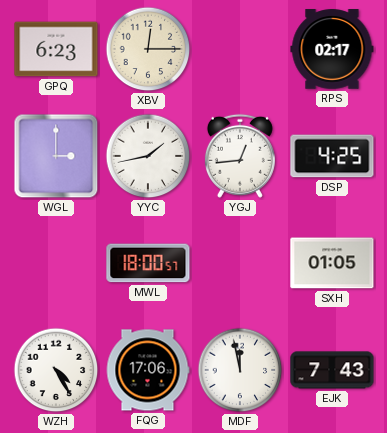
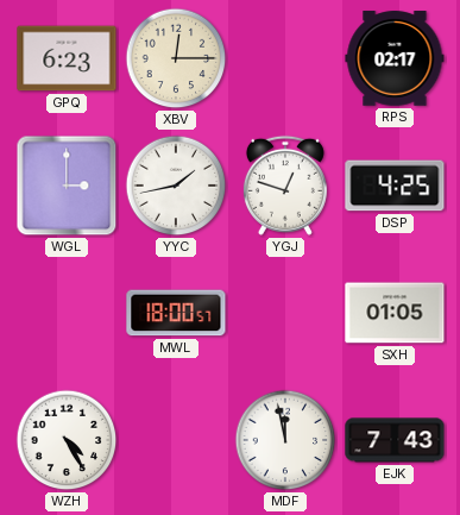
YGJ: 12:44 -> 12:48 (285, 186)
FQG: 17:06 -> none (148, 370)
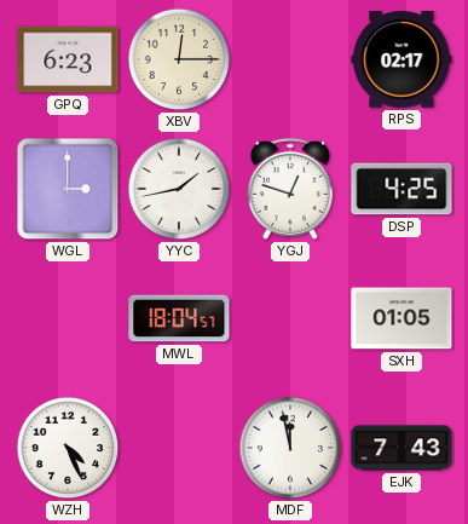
MWL: 18:00 -> 18:04 (179, 318)
WZH: 4:25 -> 4:26 (68, 448)
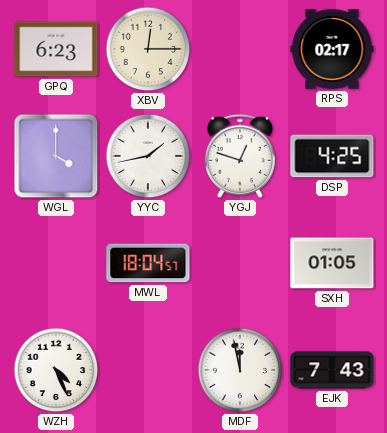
WGL: 3:00 -> 4:00 (56, 156)
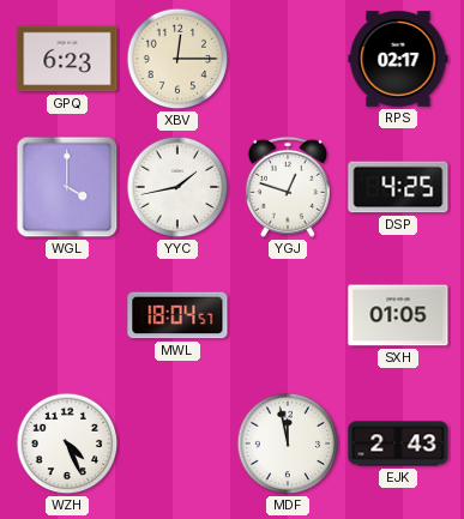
EJK: 7:43 -> 2:43 (398, 443)
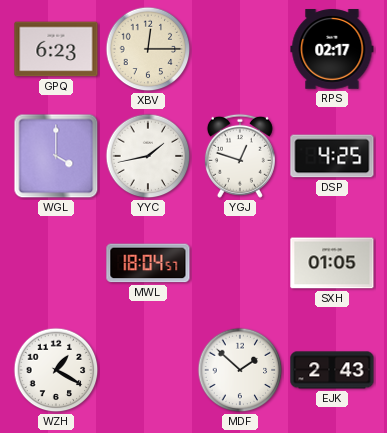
WZH: 4:26 -> 1:20 (56, 370)
MDF: 11:58 -> 1:52 (240, 370)
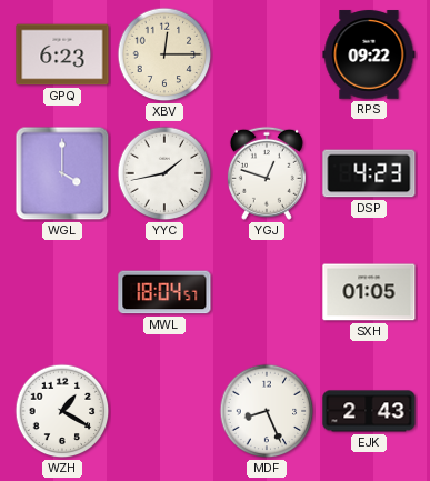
RPS: 02:17 -> 09:22 (369, 54)
DSP: 4:25 -> 4:23 (369, 173)
MDF: 1:52 -> 8:26 (267, 411)
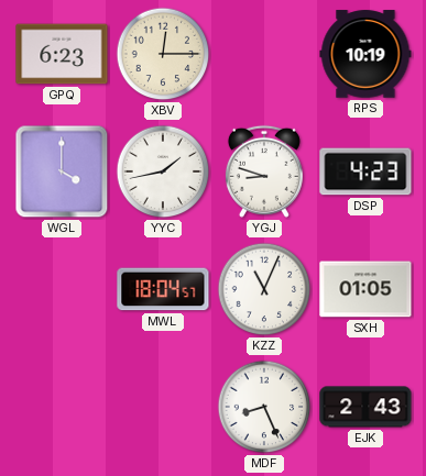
RPS: 09:22 -> 10:19 (365, 54)
YGJ: 12:48 -> 8:48 (264, 171)
KZZ: none -> 11:04 (264, 289)
WZH: 1:20 -> none (62, 411)
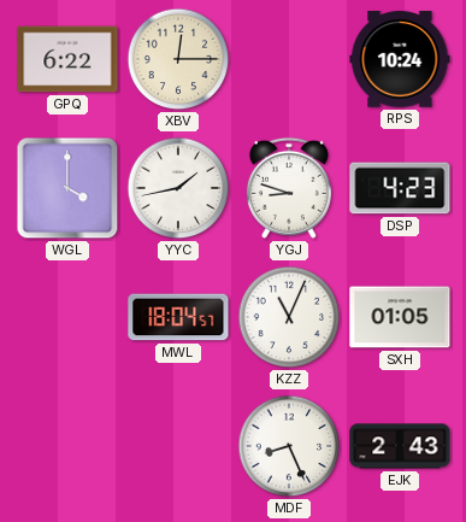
GPQ: 6:23 -> 6:22 (67, 59)
RPS: 10:19 -> 10:24 (400, 59)
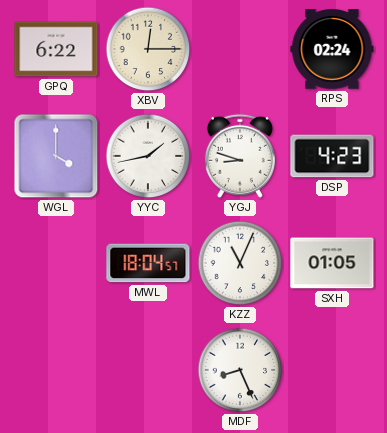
RPS: 10:24 -> 02:24 (332, 49)
EJK: 2:43 -> none (400, 446)
